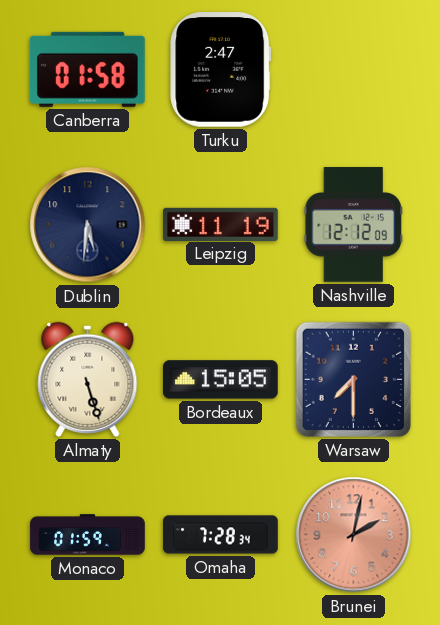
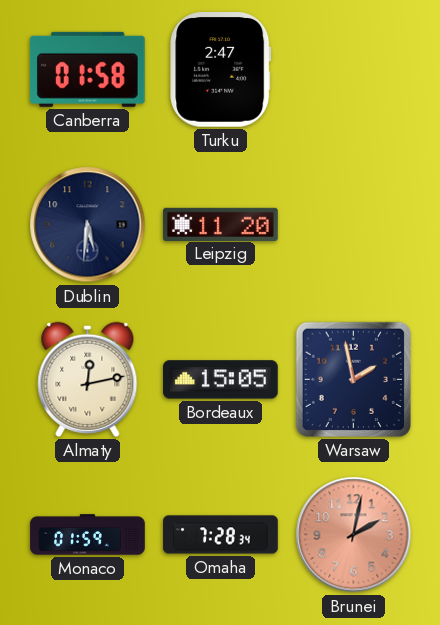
Leipzig: 11:19 -> 11:20 (221, 224)
Nashville: 12:12 -> none (353, 225)
Almaty: 5:27 -> 12:13 (88, 379)
Warsaw: 7:30 -> 1:58 (353, 379)
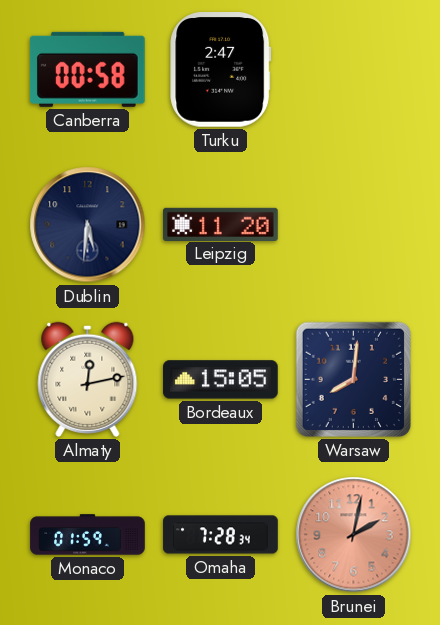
Canberra: 01:58 -> 00:58 (88, 69)
Warsaw: 1:58 -> 8:01 (353, 379)
